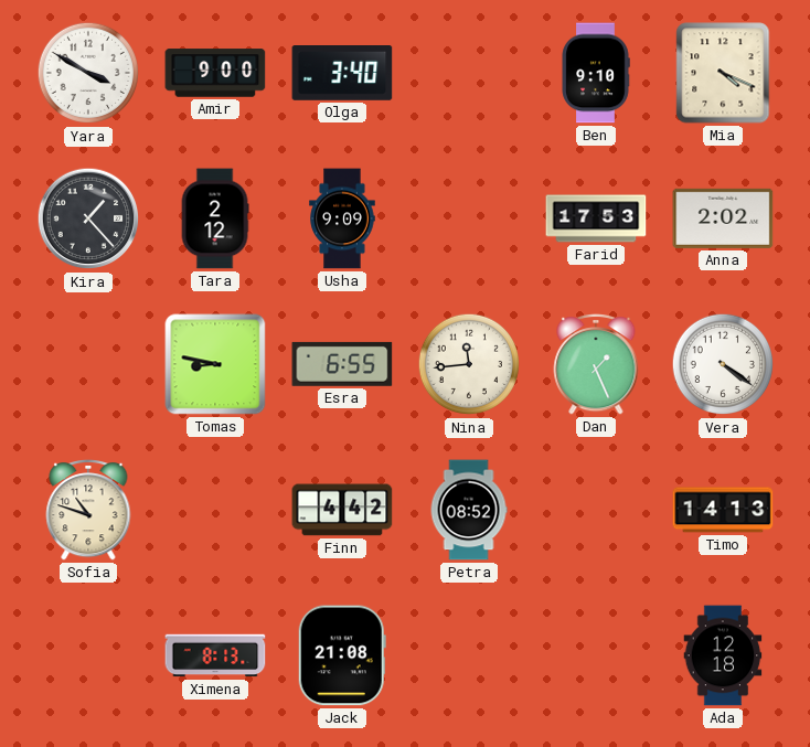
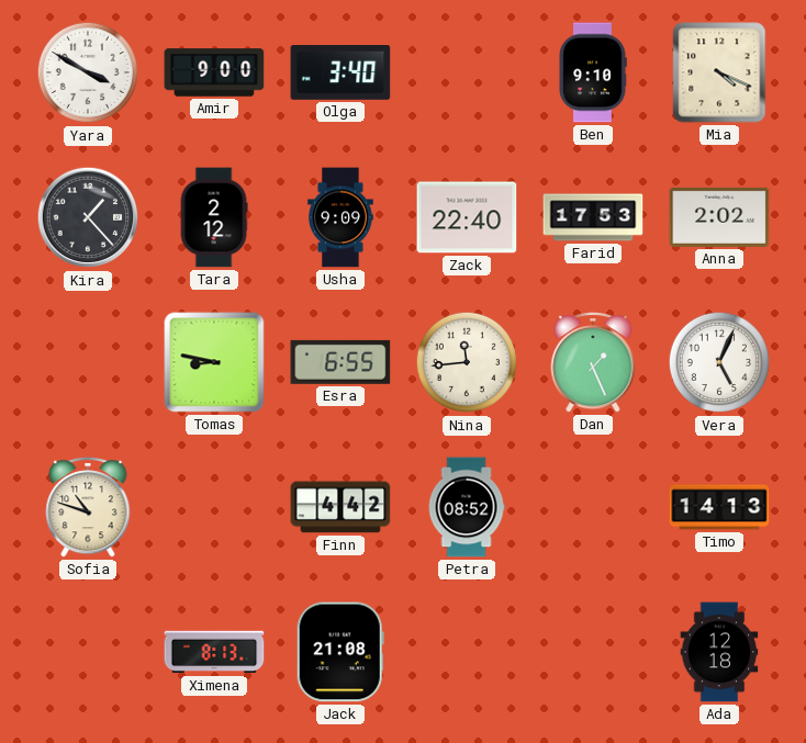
Zack: none -> 22:40 (467, 217)
Vera: 4:21 -> 5:04 (719, 362)
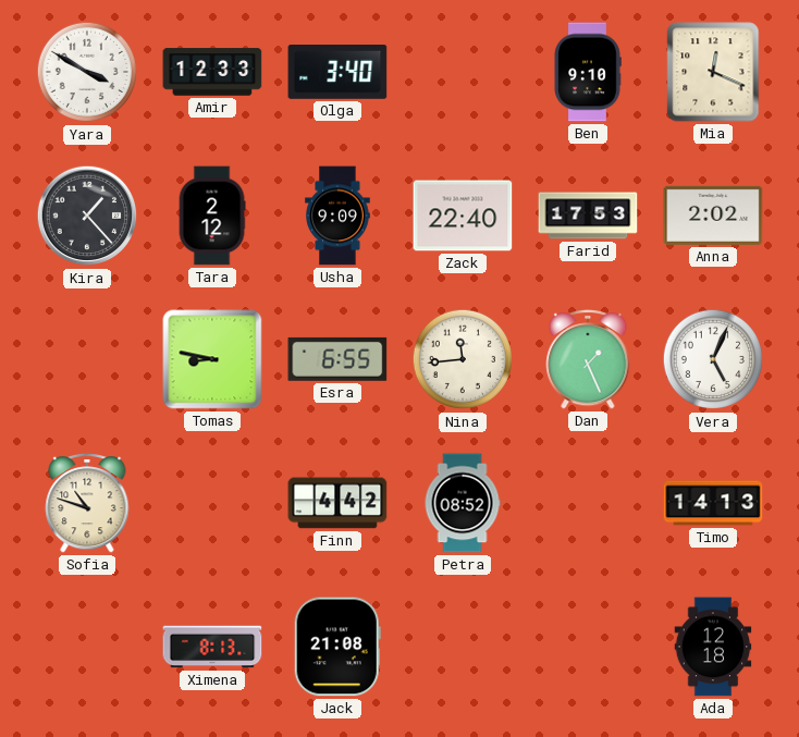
Amir: 9:00 -> 12:33 (212, 72)
Mia: 4:19 -> 12:19 (713, 72)
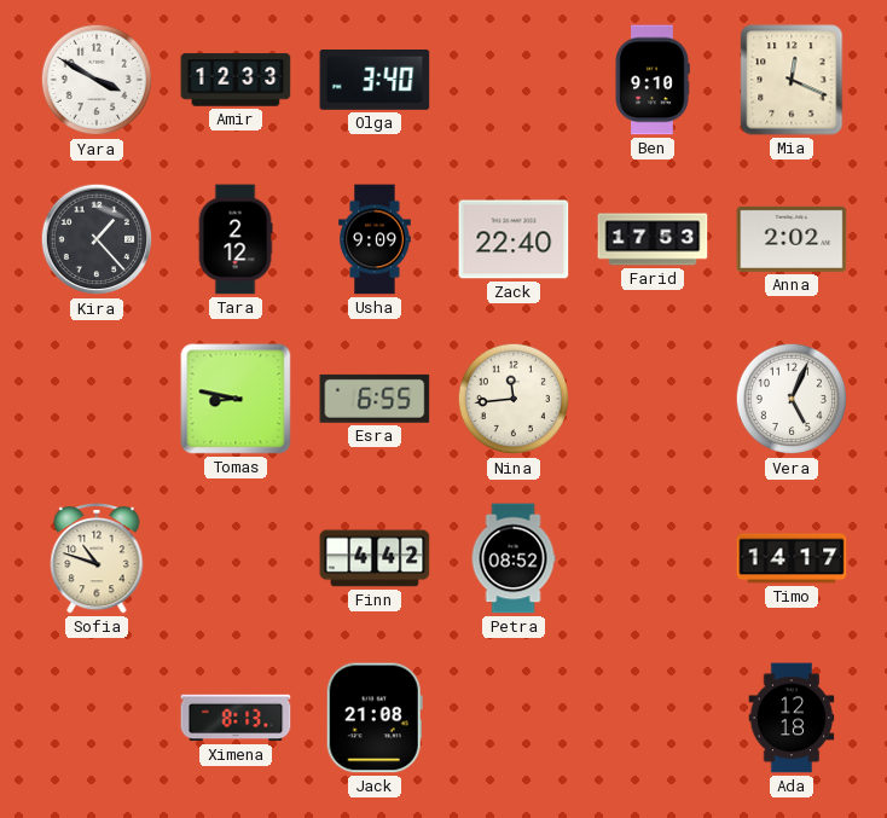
Dan: 1:26 -> none (588, 360)
Timo: 14:13 -> 14:17 (792, 558)
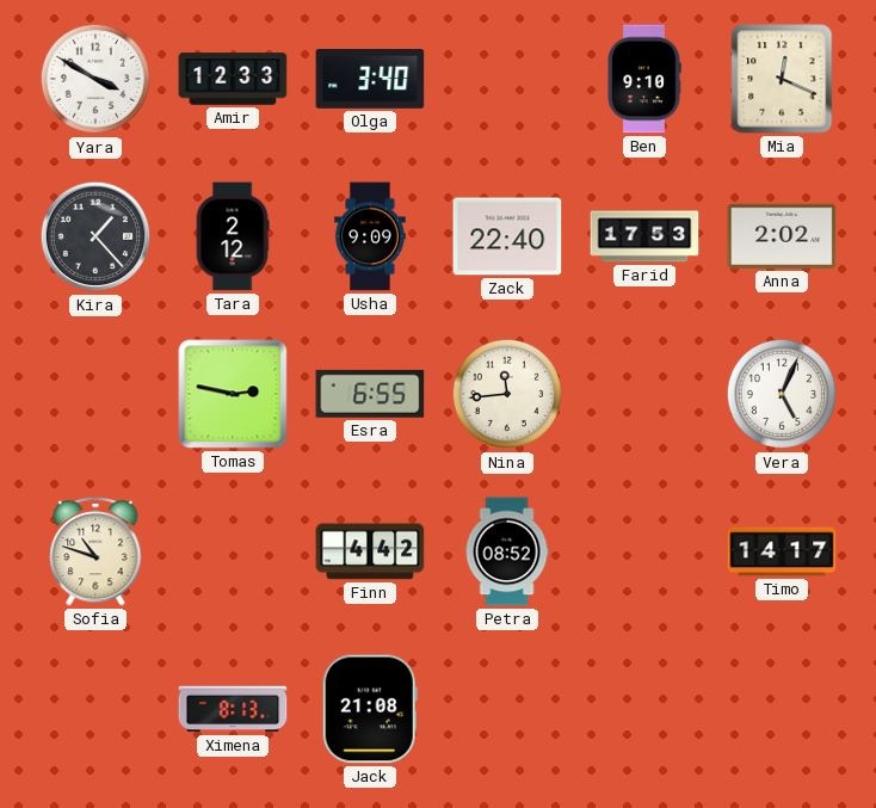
Tomas: 8:47 -> 2:47 (233, 394)
Ada: 12:18 -> none (792, 718)
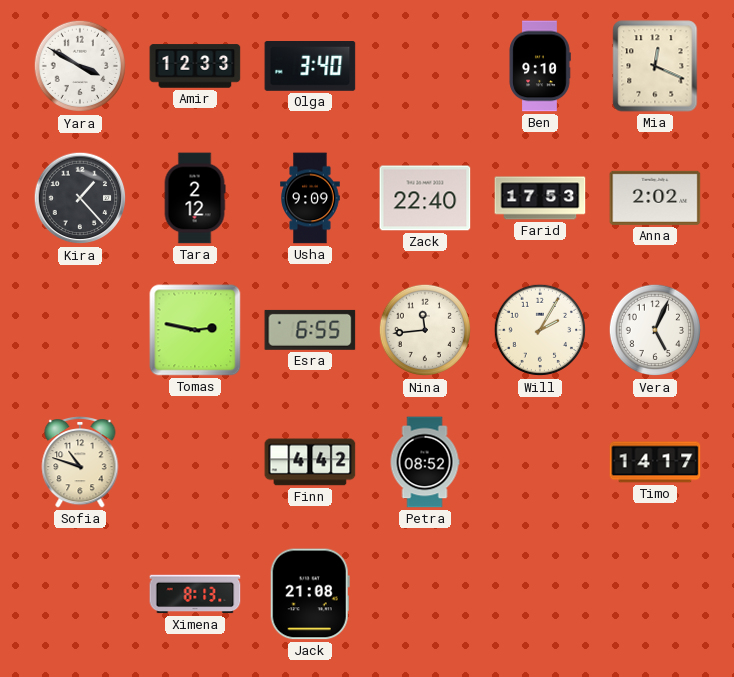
Will: none -> 2:05 (540, 330)
